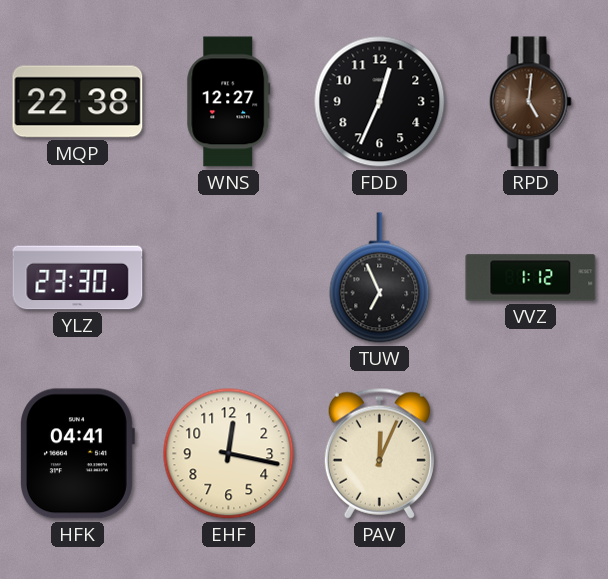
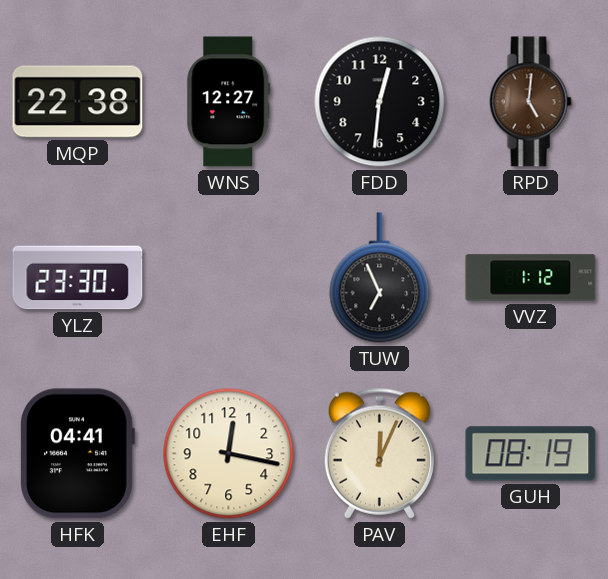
FDD: 12:34 -> 12:31 (380, 102)
GUH: none -> 08:19 (531, 454)
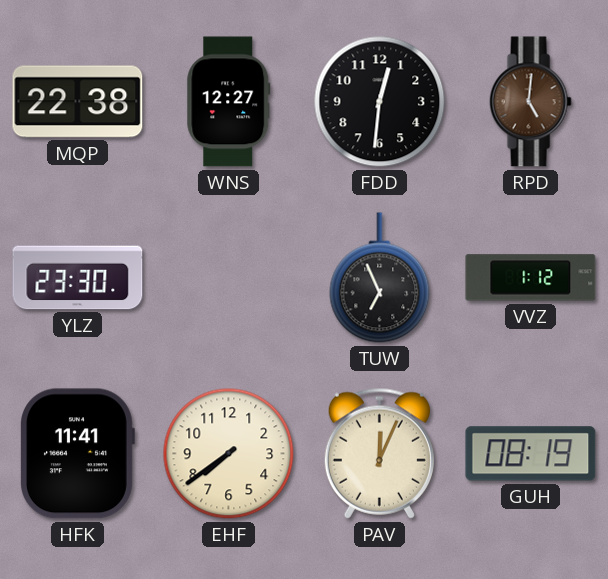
HFK: 04:41 -> 11:41 (78, 454)
EHF: 12:17 -> 7:39 (229, 454)
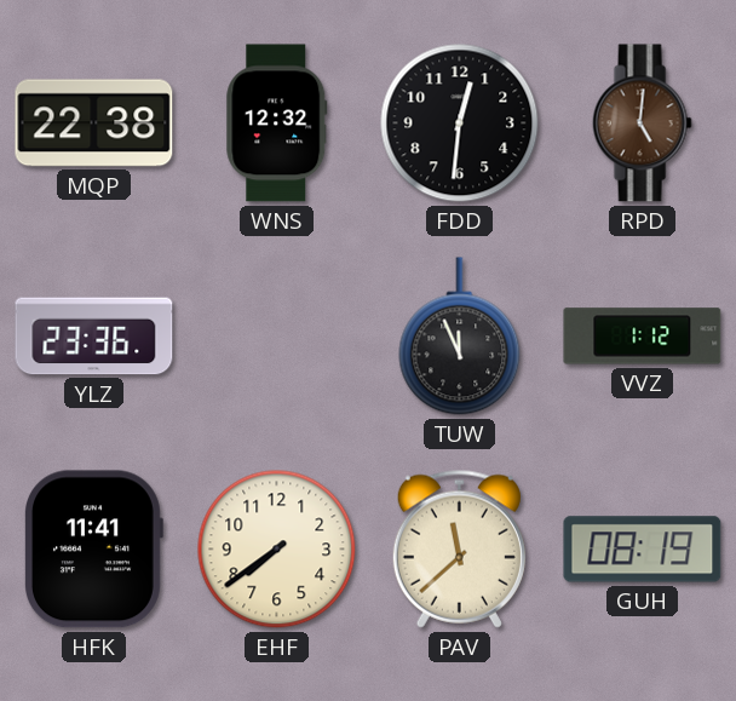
WNS: 12:27 -> 12:32 (277, 123)
YLZ: 23:30 -> 23:36 (94, 337)
TUW: 6:56 -> 11:56 (460, 337)
PAV: 12:04 -> 11:38 (459, 548)
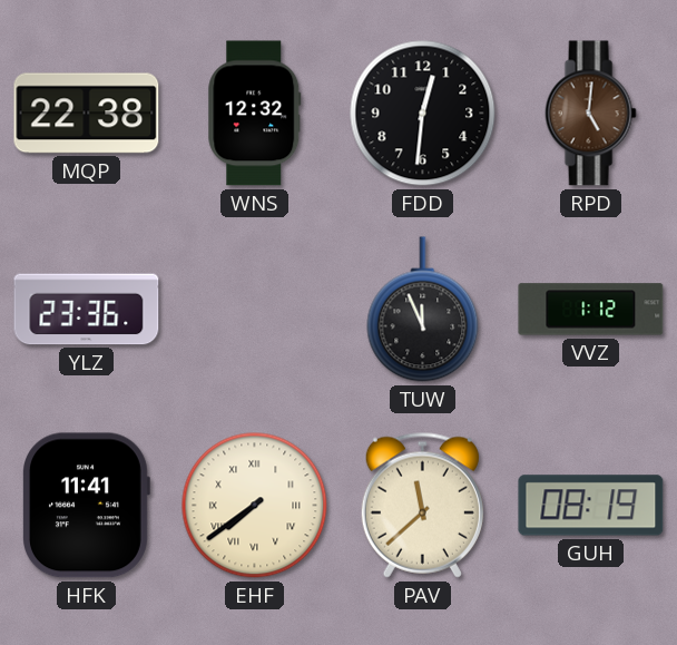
EHF numerals: Arabic -> Roman (255, 506)
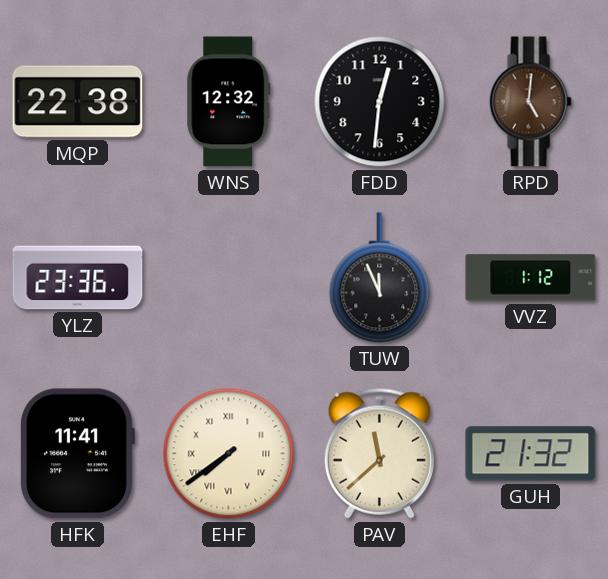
GUH: 08:19 -> 21:32 (531, 454)
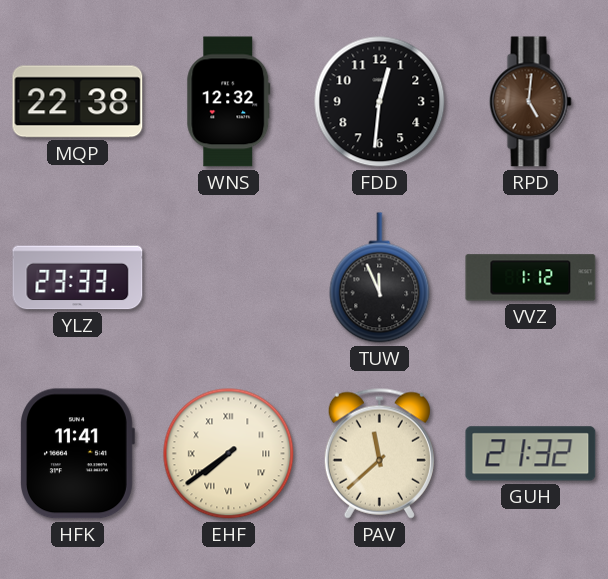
YLZ: 23:36 -> 23:33 (78, 278)
